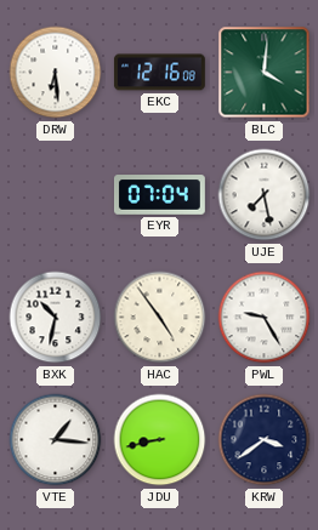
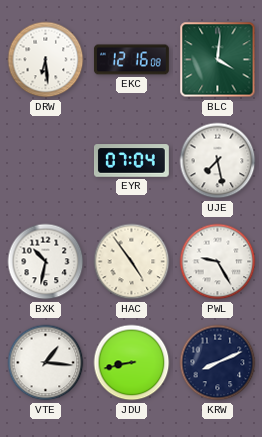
KRW: 3:39 -> 8:11 (218, 363)
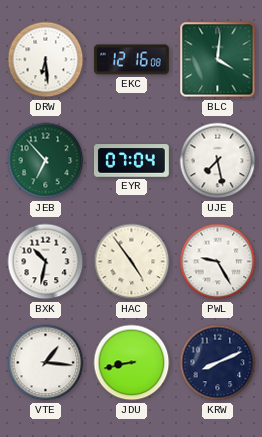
JEB: none -> 6:53 (46, 161)
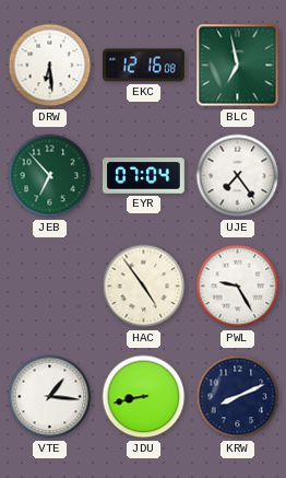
BLC: 4:01 -> 6:58 (238, 66)
UJE: 7:28 -> 7:24 (238, 176)
BXK: 10:32 -> none (46, 262)
